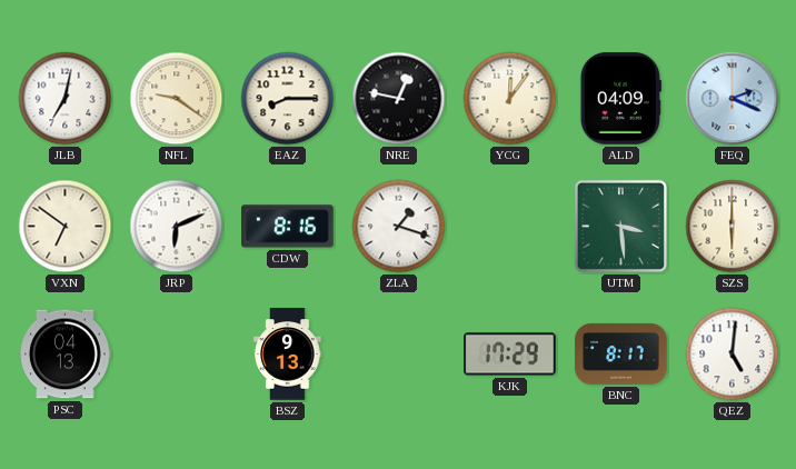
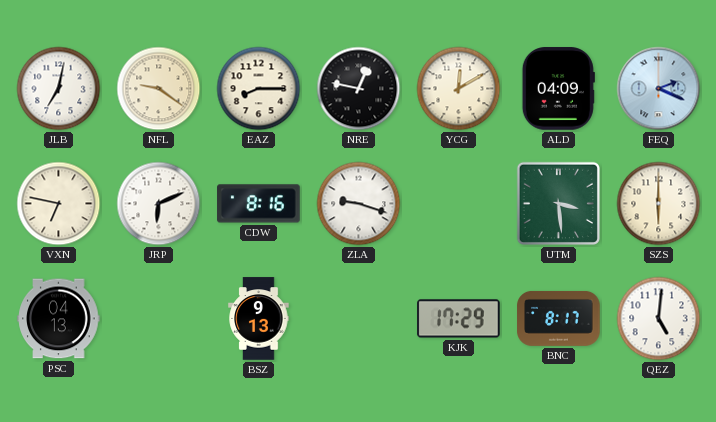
YCG: 12:06 -> 12:10 (459, 89)
VXN: 6:51 -> 6:47 (59, 204)
ZLA: 1:18 -> 9:18 (359, 204)
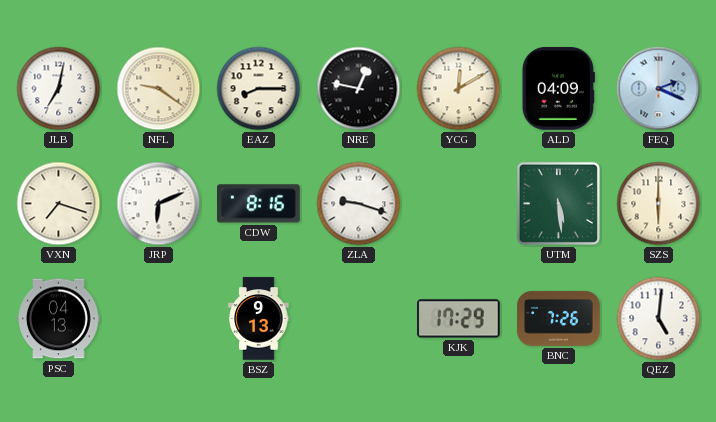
VXN: 6:47 -> 7:18 (59, 204)
UTM: 3:29 -> 5:29 (558, 203)
BNC: 8:17 -> 7:26 (559, 318)
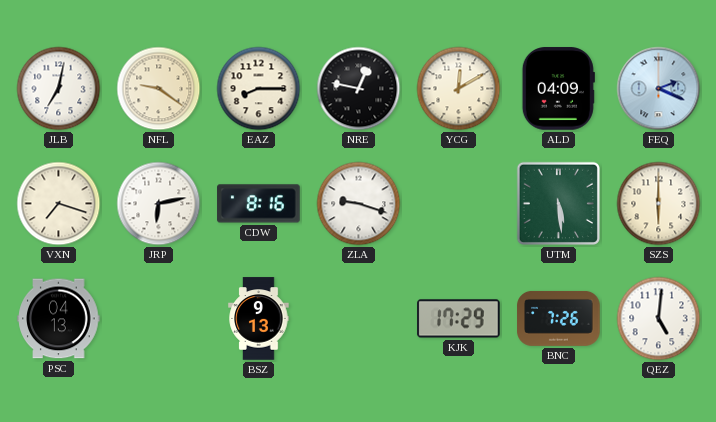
JRP: 6:11 -> 6:13 (159, 204)
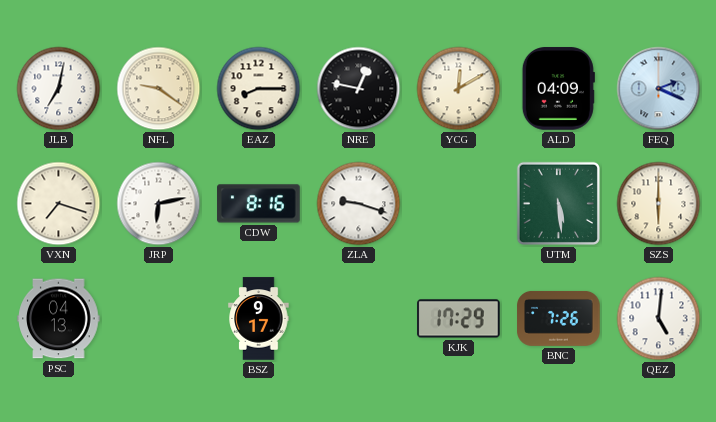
BSZ: 9:13 -> 9:17 (259, 319)
